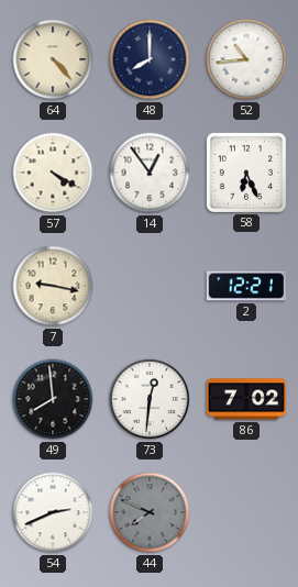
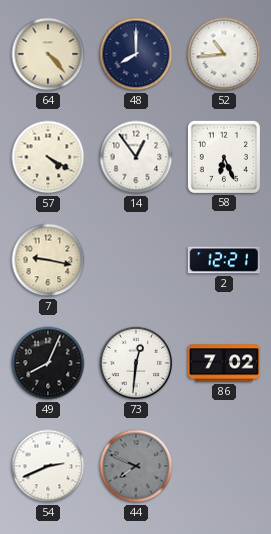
49: 7:59 -> 8:04 (48, 363)
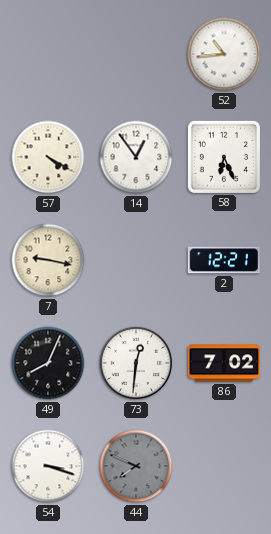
64: 4:23 -> none (48, 54)
48: 8:00 -> none (136, 54)
54: 2:41 -> 3:18 (48, 466)
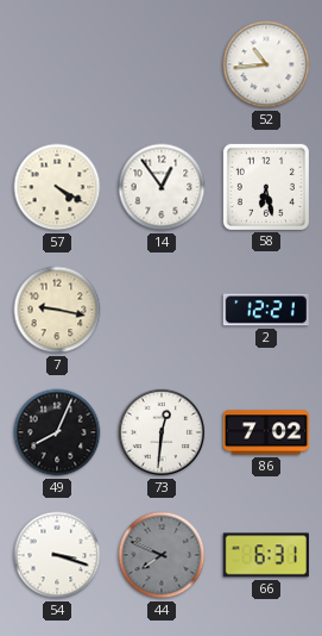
58: 6:26 -> 6:28 (266, 187)
66: none -> 6:31 (266, 555)
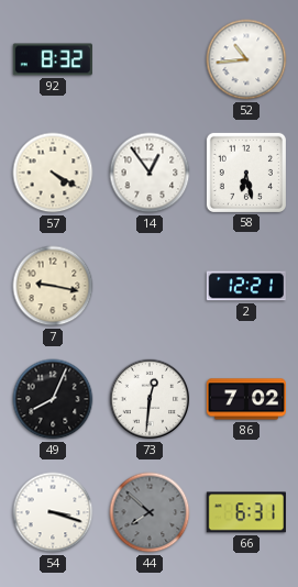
92: none -> 8:32 (53, 59)
44: 7:49 -> 7:52 (150, 512)
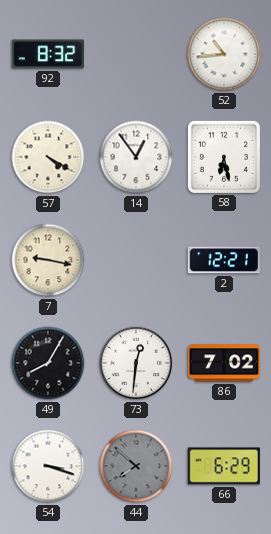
49: 8:04 -> 8:05 (48, 363)
66: 6:31 -> 6:29 (224, 466)
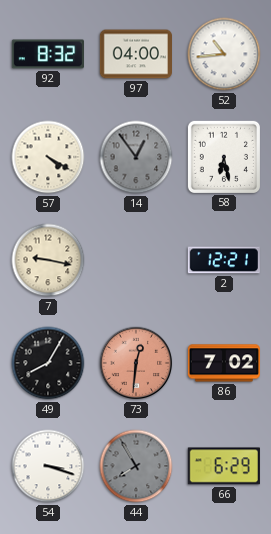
97: none -> 04:00 (135, 54)
14 dial: white -> grey (136, 157)
73 dial: white -> salmon (136, 363)
44: 7:52 -> 7:55 (136, 466)
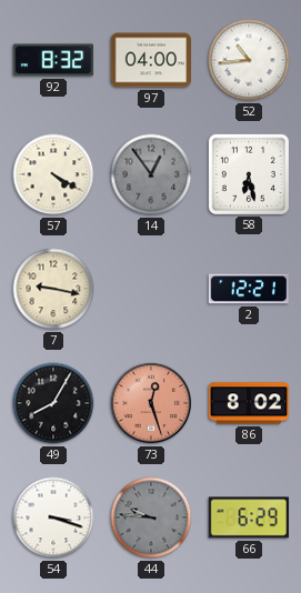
73: 12:31 -> 12:27 (151, 403)
86: 7:02 -> 8:02 (248, 403)
44: 7:55 -> 9:46 (151, 517)
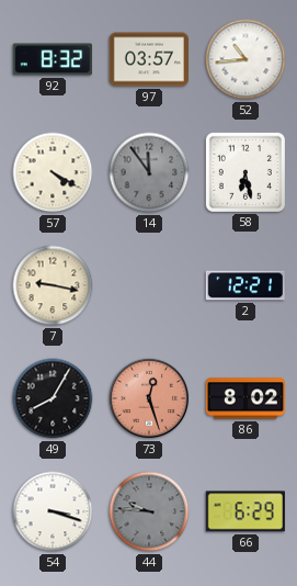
97: 04:00 -> 03:57 (148, 59)
14: 12:54 -> 11:54 (149, 172)
